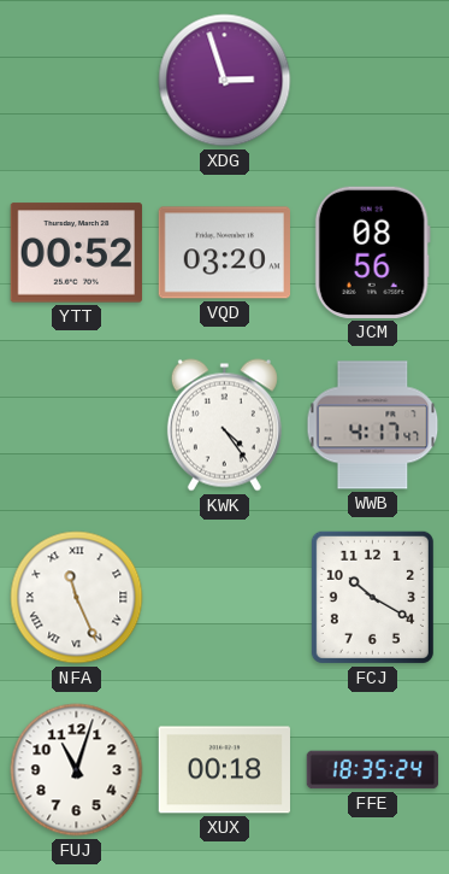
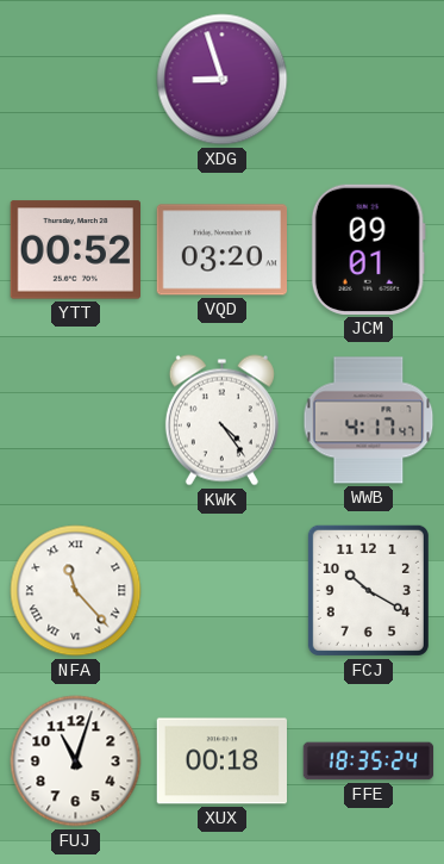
XDG: 2:57 -> 8:57 (223, 80)
JCM: 08:56 -> 09:01 (368, 249)
NFA: 11:26 -> 11:23 (76, 591)
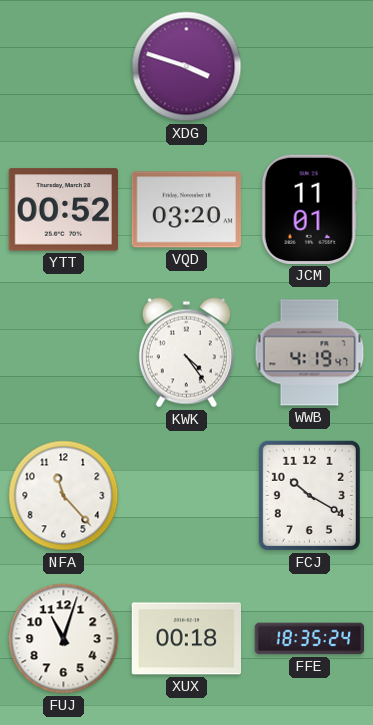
XDG: 8:57 -> 3:48 (187, 67)
JCM: 09:01 -> 11:01 (309, 209)
WWB: 4:17 -> 4:19 (310, 353)
NFA numerals: Roman -> Arabic (64, 496)
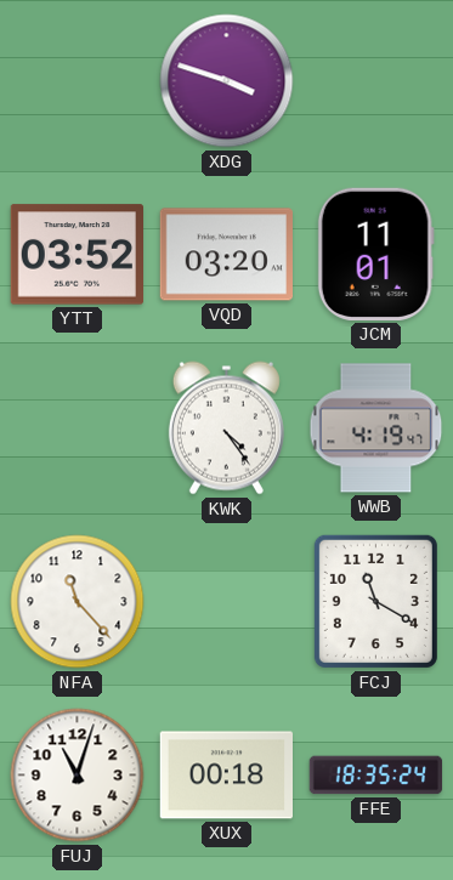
YTT: 00:52 -> 03:52 (77, 255)
FCJ: 10:20 -> 11:20 (375, 601)
